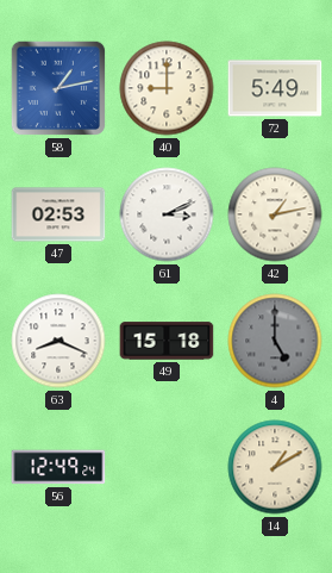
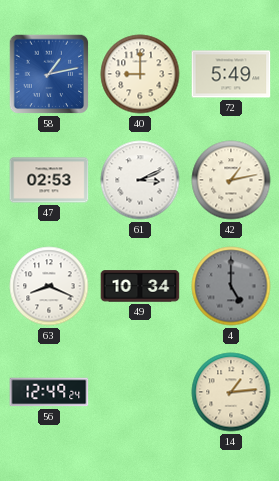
49: 15:18 -> 10:34 (140, 286)
14: 1:10 -> 1:14 (231, 392)
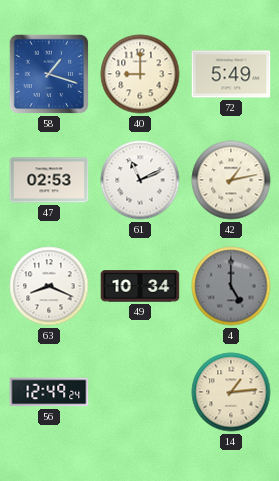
58: 1:13 -> 1:18 (49, 74)
61: 3:11 -> 11:11 (140, 180)
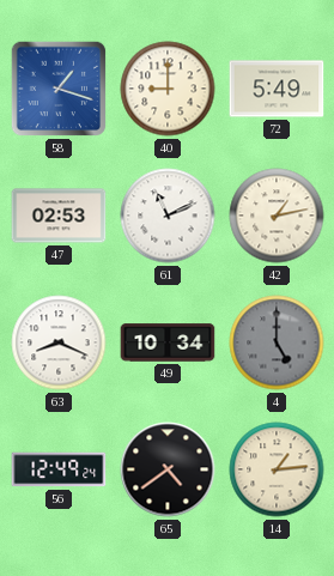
65: none -> 4:39 (168, 469)
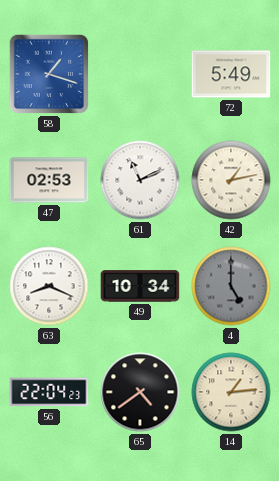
40: 9:00 -> none (168, 89)
56: 12:49 -> 22:04 (49, 392)
